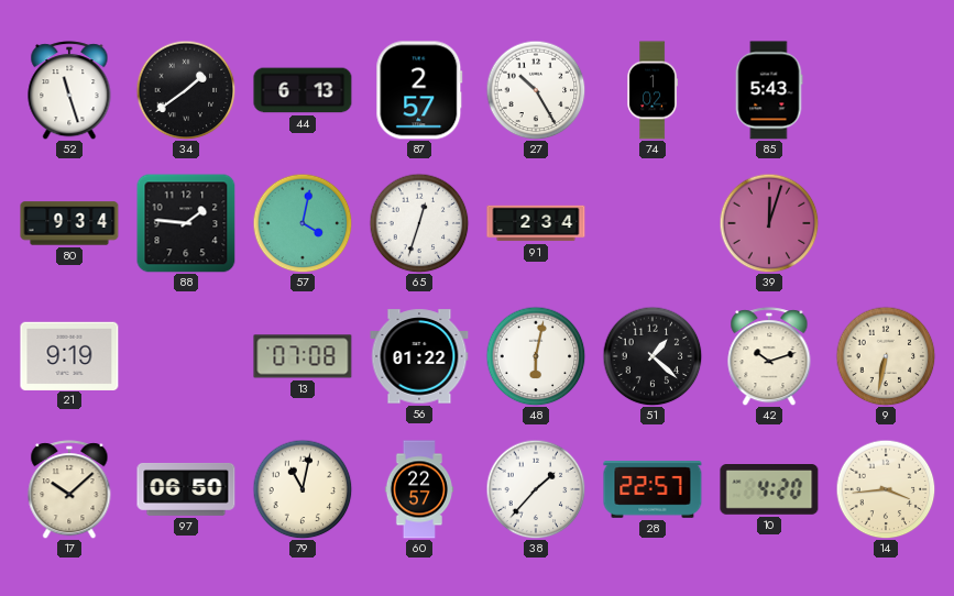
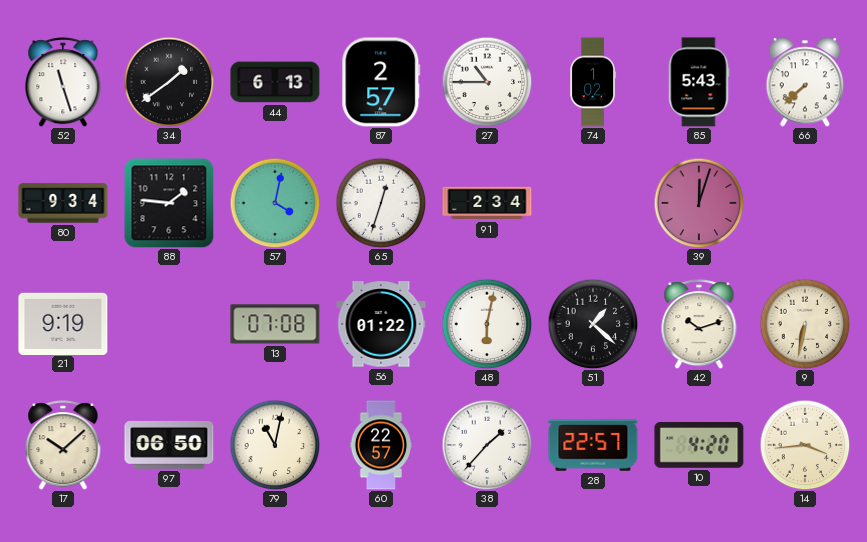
27: 10:25 -> 10:45 (487, 82)
66: none -> 7:38 (805, 82)
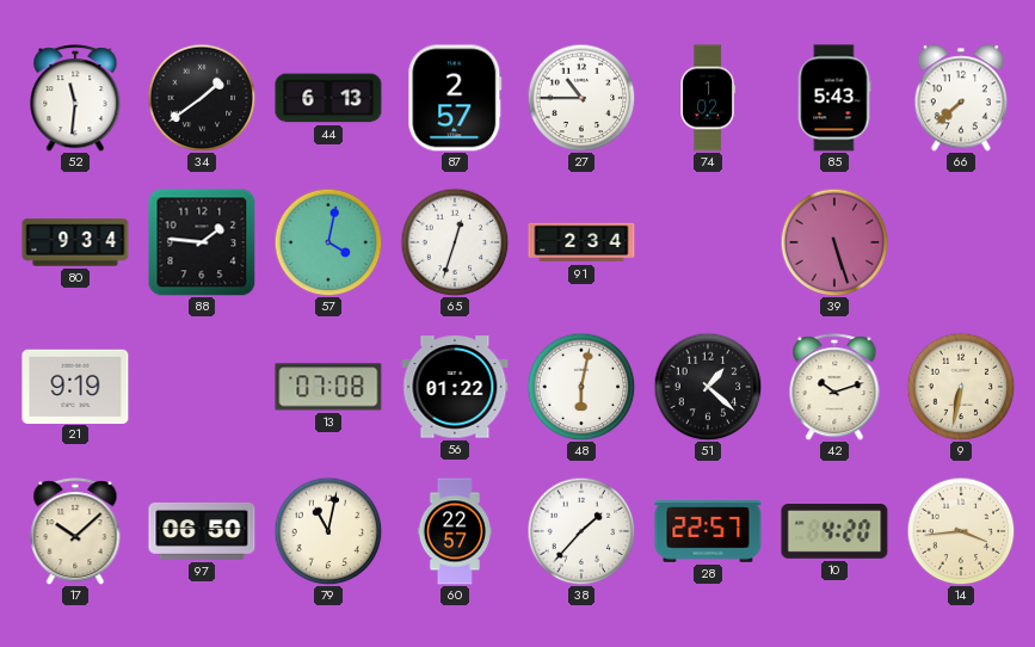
52: 11:27 -> 11:31 (75, 98)
39: 12:03 -> 5:27 (834, 242)
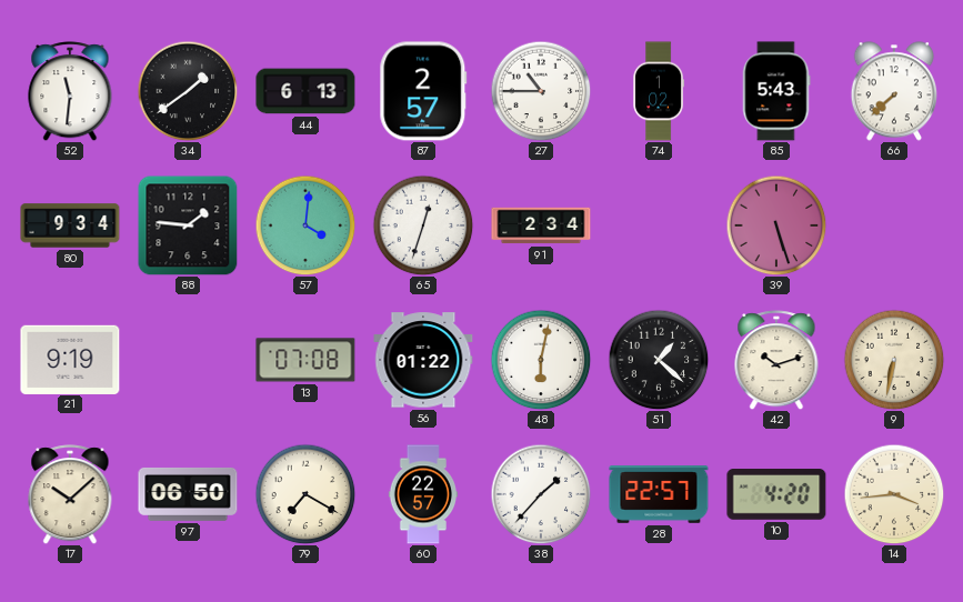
57: 4:02 -> 4:01 (305, 225)
79: 11:02 -> 7:20 (305, 494)
